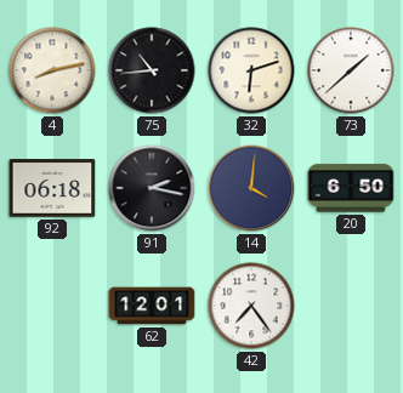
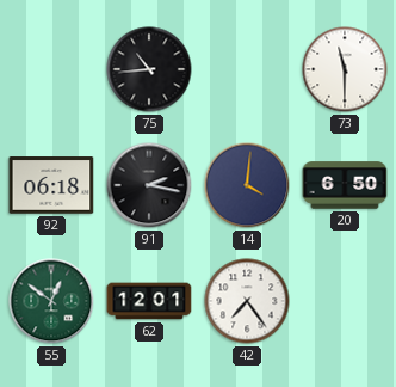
4: 8:13 -> none (52, 70)
32: 6:12 -> none (251, 70)
73: 1:38 -> 11:30 (345, 69)
55: none -> 12:51 (51, 301)
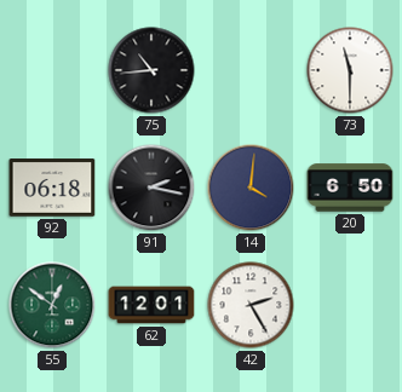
42: 7:24 -> 2:25 (251, 305)
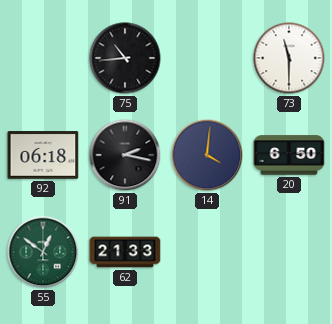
62: 12:01 -> 21:33 (125, 252)
42: 2:25 -> none (251, 305)
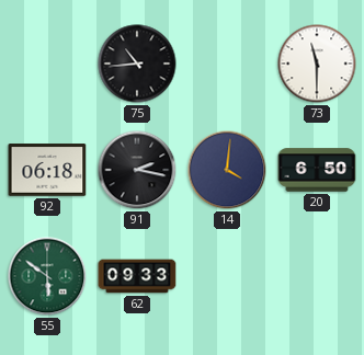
55: 12:51 -> 5:51 (47, 276)
62: 21:33 -> 09:33 (137, 276)
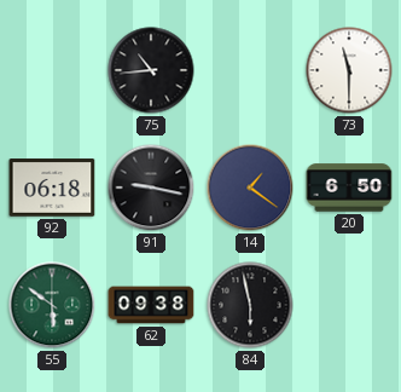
91: 2:17 -> 9:17 (151, 188)
14: 4:01 -> 1:21 (250, 188)
62: 09:33 -> 09:38 (151, 305)
84: none -> 5:58 (250, 305)
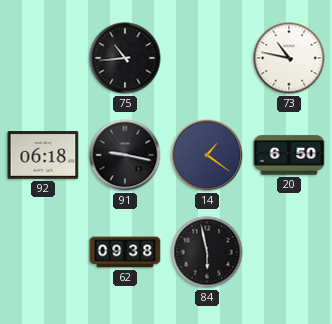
73: 11:30 -> 10:47 (289, 58)
55: 5:51 -> none (52, 305)
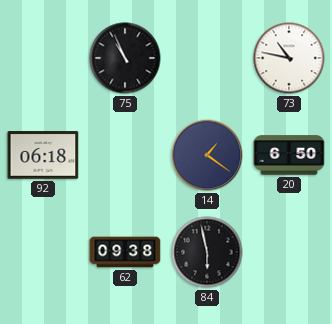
75: 10:44 -> 10:56 (125, 58)
91: 9:17 -> none (125, 155)
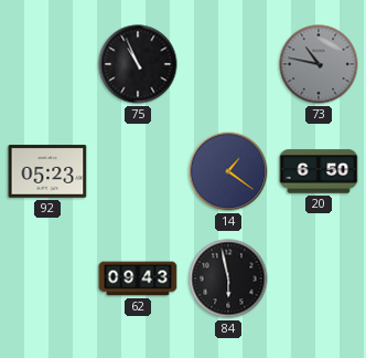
73 dial: white -> grey (319, 64)
92: 06:18 -> 05:23 (47, 171)
62: 09:38 -> 09:43 (138, 278)
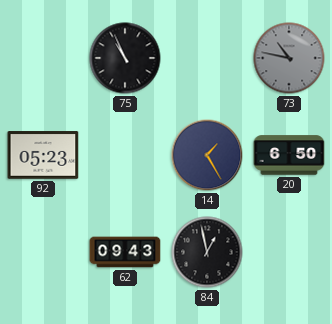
14: 1:21 -> 1:25 (207, 155)
84: 5:58 -> 12:58 (207, 252)
